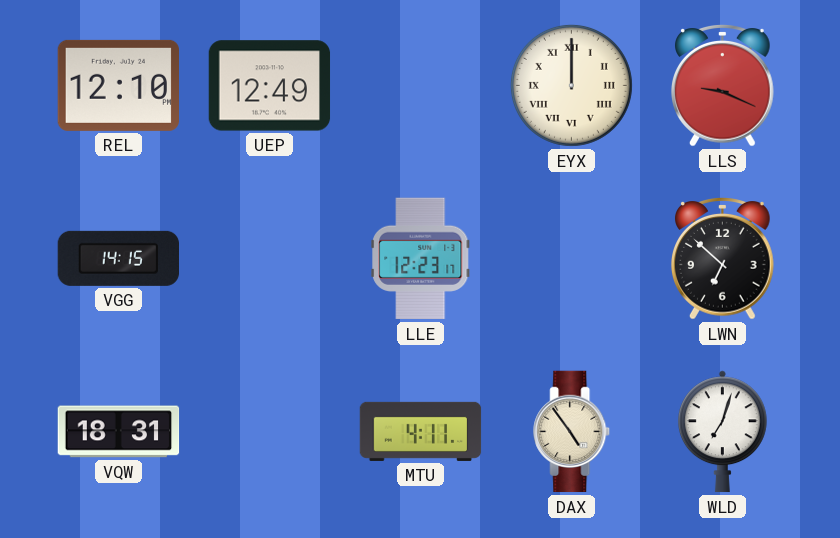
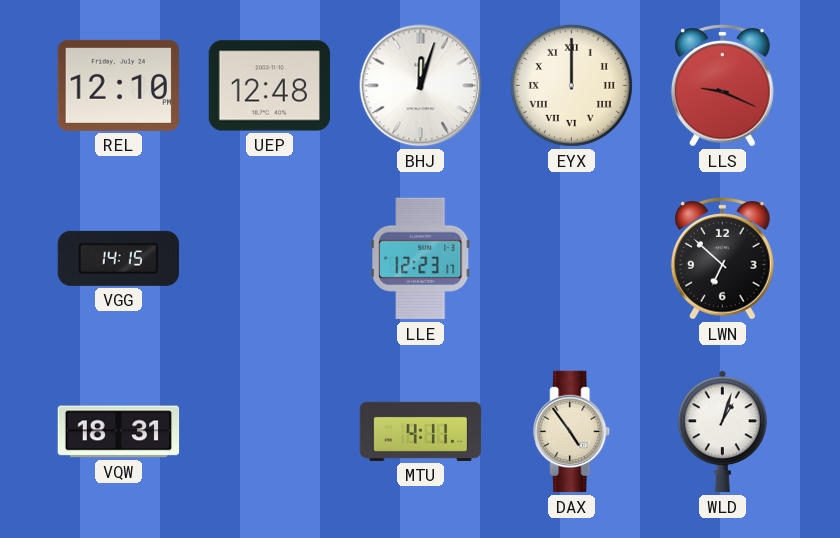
UEP: 12:49 -> 12:48 (270, 86)
BHJ: none -> 12:03 (421, 86)
WLD: 7:03 -> 1:03 (722, 432)
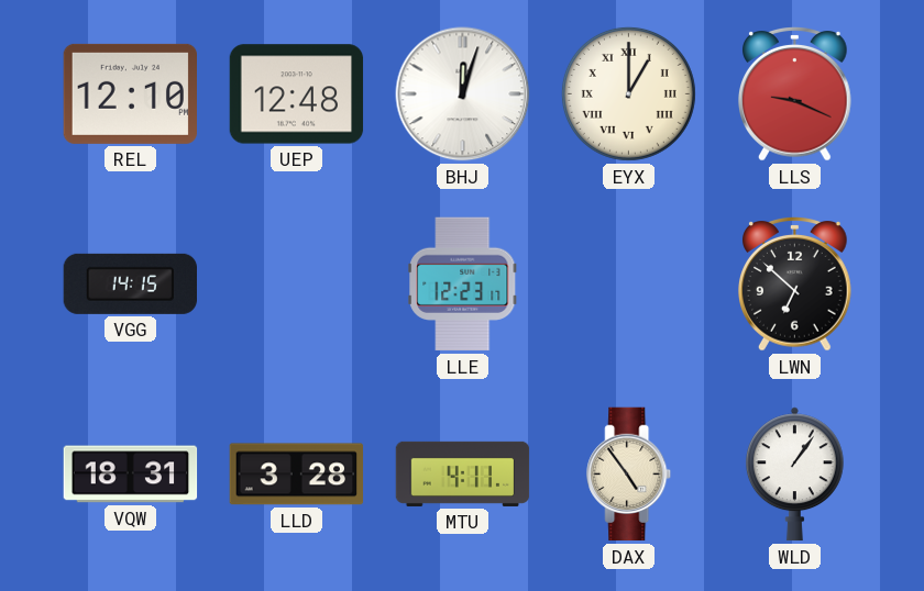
EYX: 12:00 -> 1:00 (628, 93)
LLD: none -> 3:28 (297, 475)
WLD: 1:03 -> 1:06 (794, 475)
